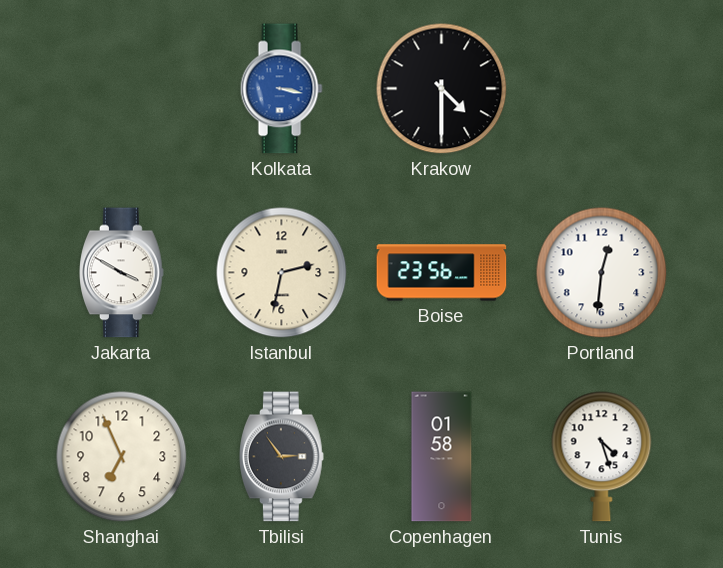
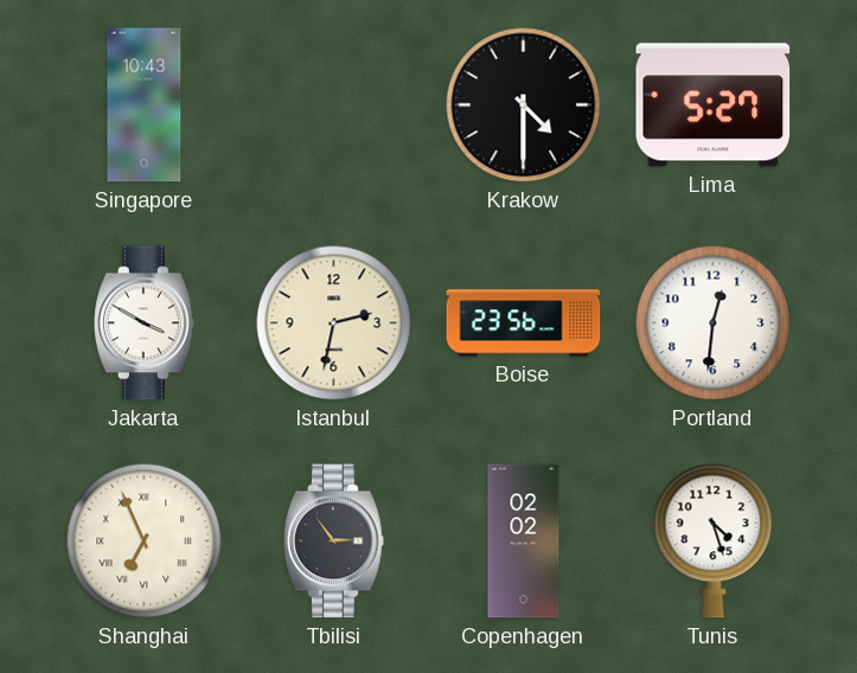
Singapore: none -> 10:43 (145, 105)
Kolkata: 3:17 -> none (281, 89)
Lima: none -> 5:27 (714, 105)
Shanghai numerals: Arabic -> Roman (145, 541)
Copenhagen: 01:58 -> 02:02 (524, 541)
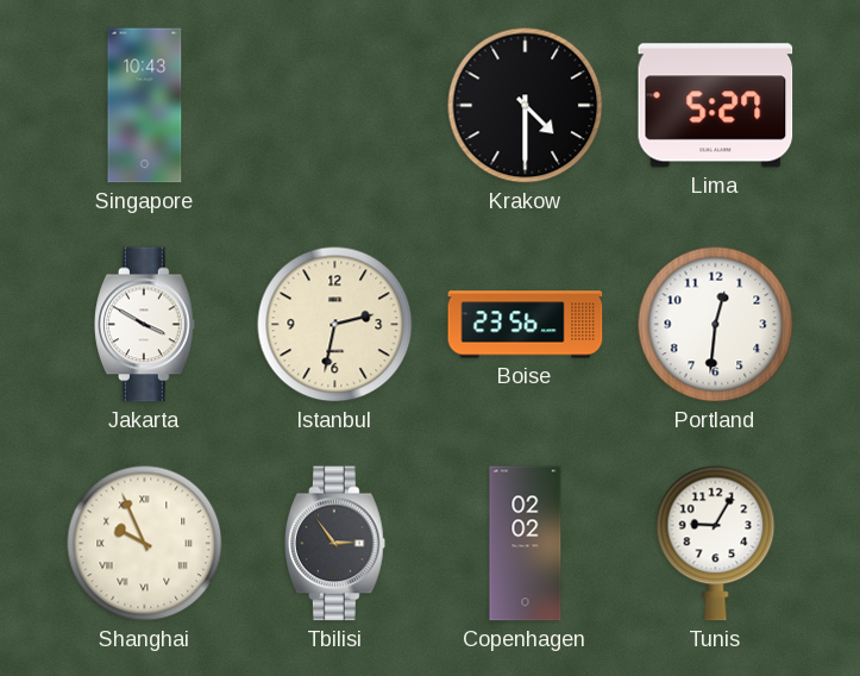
Shanghai: 6:56 -> 9:56 (145, 544)
Tunis: 4:27 -> 9:05 (716, 544)
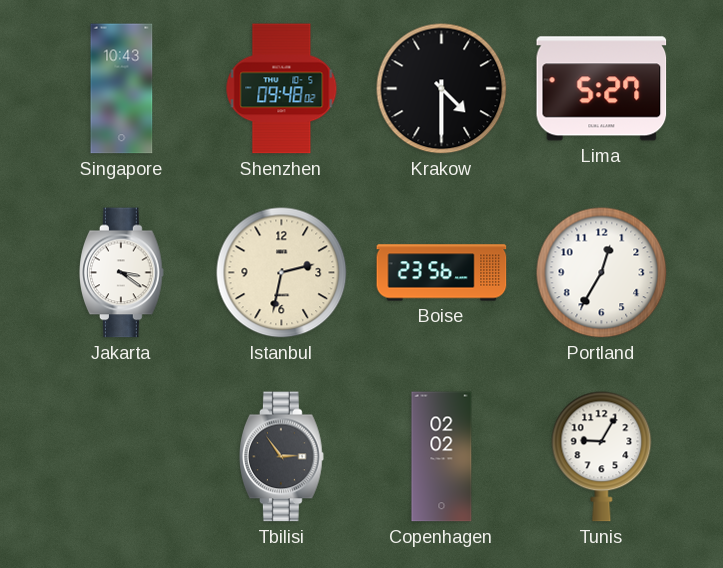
Shenzhen: none -> 09:48 (282, 89)
Jakarta: 3:50 -> 3:21 (122, 273)
Portland: 12:31 -> 12:35 (602, 273)
Shanghai: 9:56 -> none (145, 544)
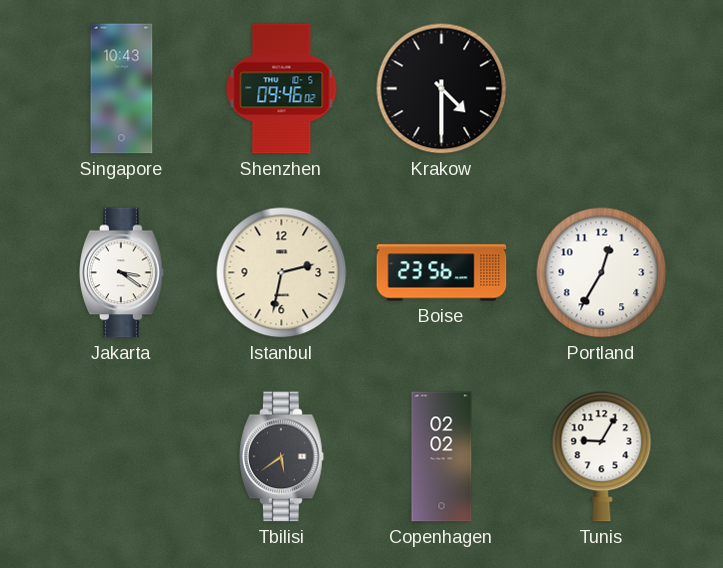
Shenzhen: 09:48 -> 09:46 (282, 89)
Lima: 5:27 -> none (602, 89)
Tbilisi: 2:54 -> 5:39 (282, 457)
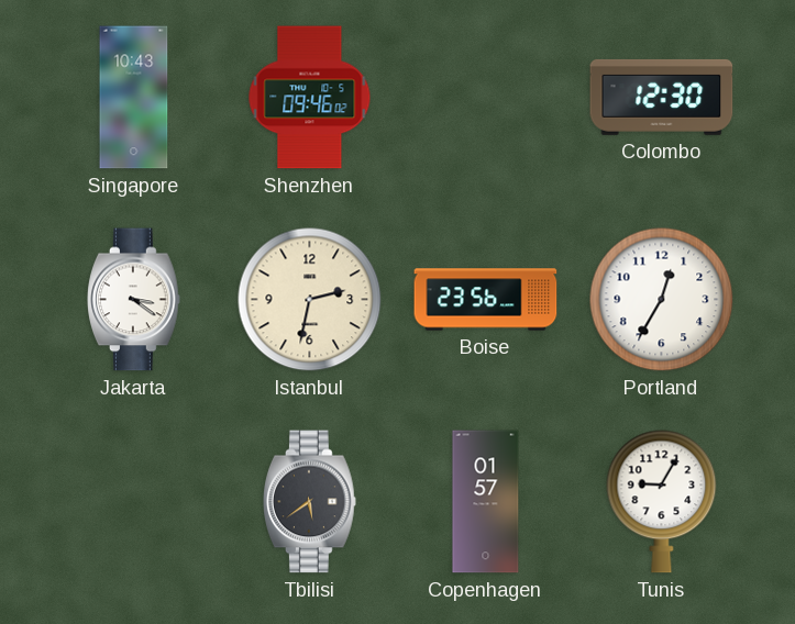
Krakow: 4:30 -> none (442, 89)
Colombo: none -> 12:30 (662, 97)
Copenhagen: 02:02 -> 01:57 (486, 502)
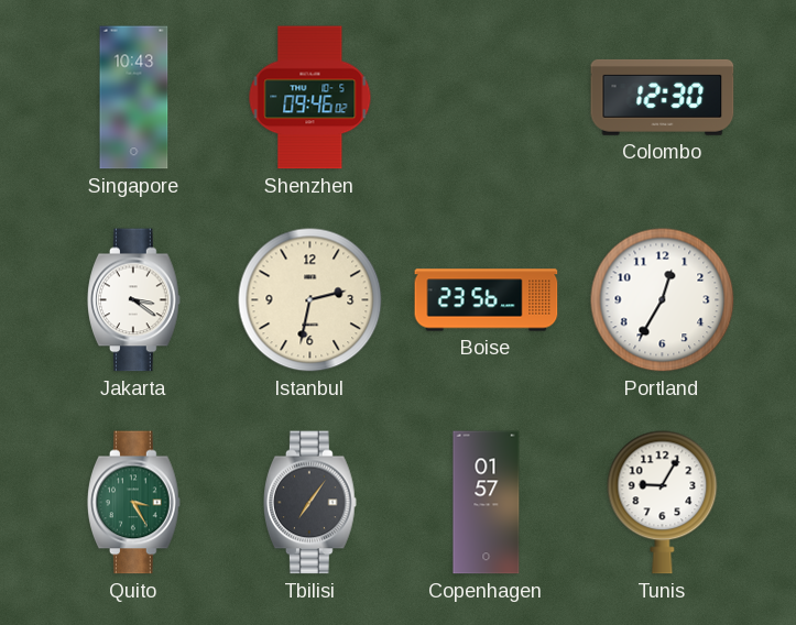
Quito: none -> 3:25 (134, 503)
Tbilisi: 5:39 -> 7:06 (310, 503)
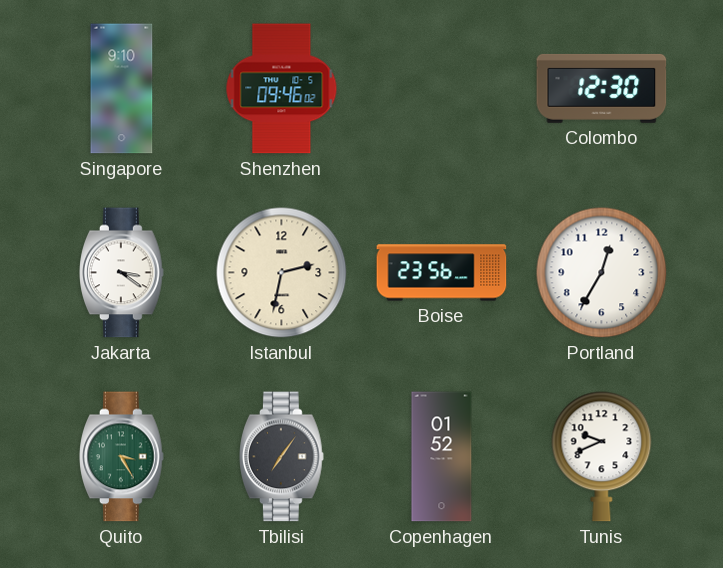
Singapore: 10:43 -> 9:10 (122, 89)
Copenhagen: 01:57 -> 01:52 (442, 457)
Tunis: 9:05 -> 9:41 (602, 457)
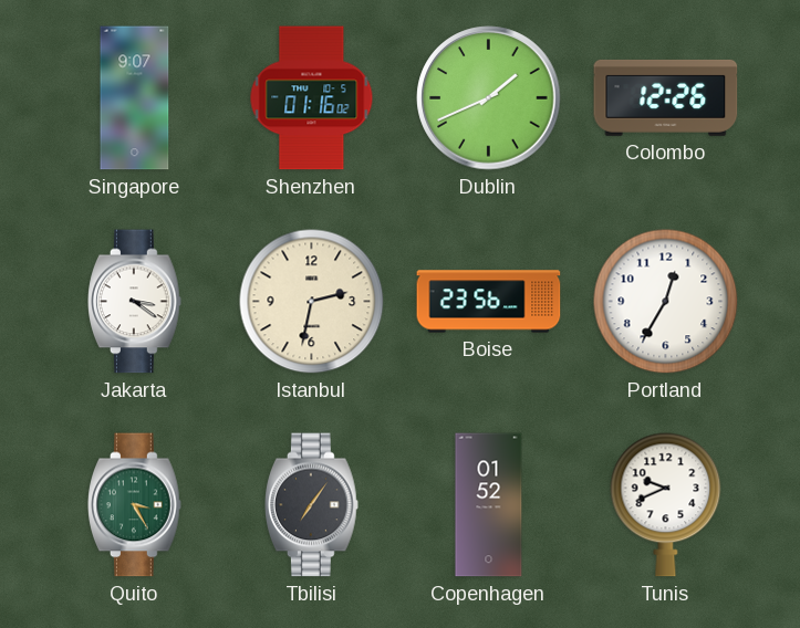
Singapore: 9:10 -> 9:07 (135, 98)
Shenzhen: 09:46 -> 01:16 (312, 98)
Dublin: none -> 1:41 (489, 98)
Colombo: 12:30 -> 12:26 (666, 97)
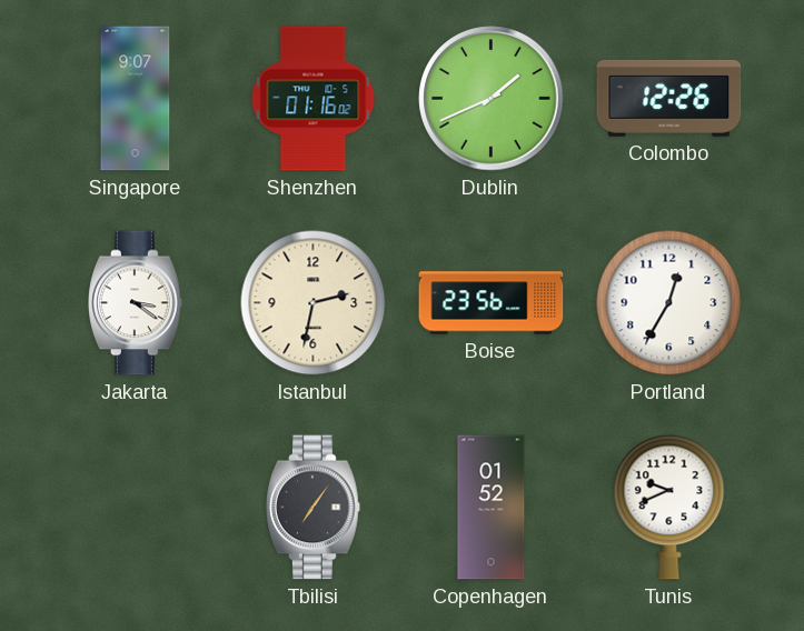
Quito: 3:25 -> none (135, 505)
